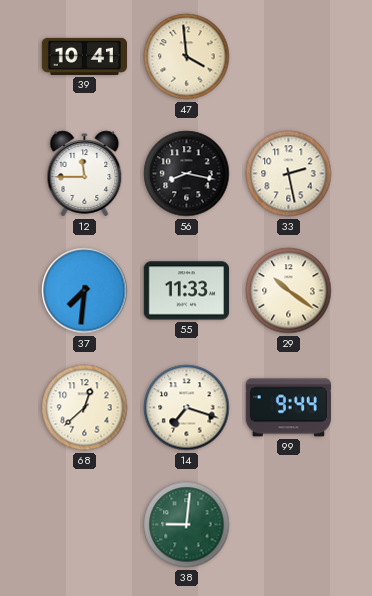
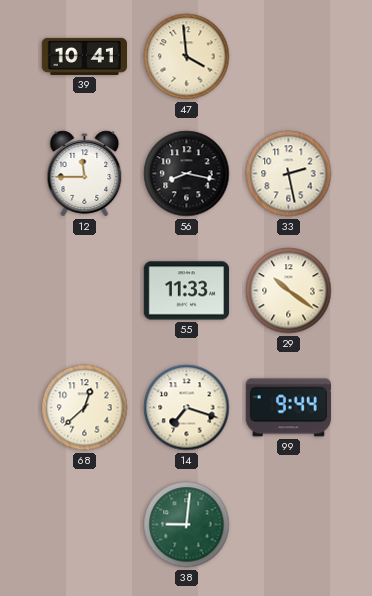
37: 7:31 -> none (85, 291)
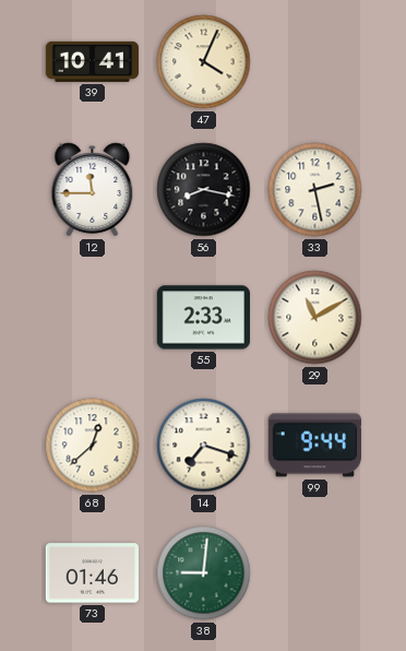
47: 3:59 -> 4:04 (204, 62)
55: 11:33 -> 2:33 (203, 318)
29: 10:21 -> 11:10 (315, 318)
73: none -> 01:46 (92, 573)
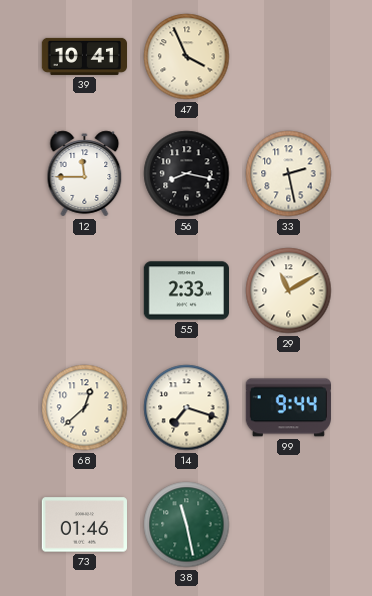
47: 4:04 -> 3:56 (187, 57)
38: 9:01 -> 11:28 (187, 525)
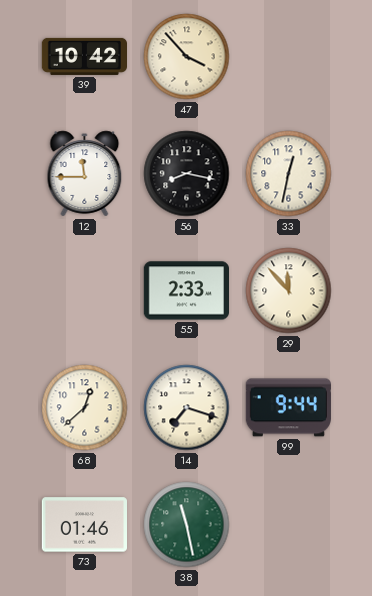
39: 10:41 -> 10:42 (84, 56)
47: 3:56 -> 3:53 (187, 57)
33: 2:28 -> 12:32 (289, 174)
29: 11:10 -> 11:53 (289, 291)
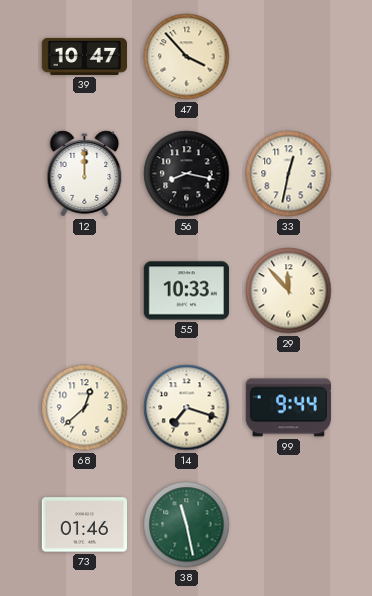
39: 10:42 -> 10:47 (84, 56)
12: 11:45 -> 12:00 (85, 174)
55: 2:33 -> 10:33 (186, 291)
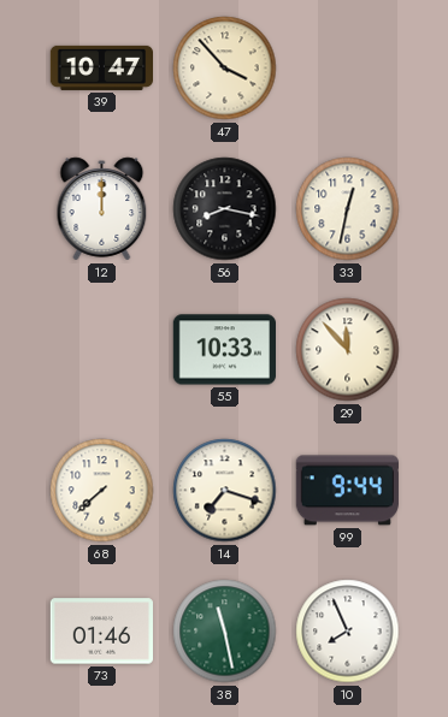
68: 12:38 -> 7:38 (102, 491)
10: none -> 7:56 (348, 632)
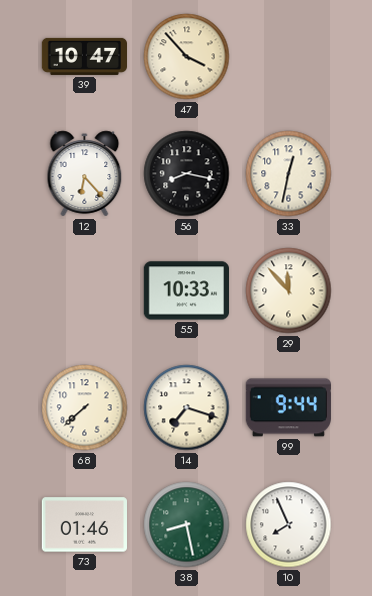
12: 12:00 -> 6:23 (85, 174)
38: 11:28 -> 8:28 (187, 525)
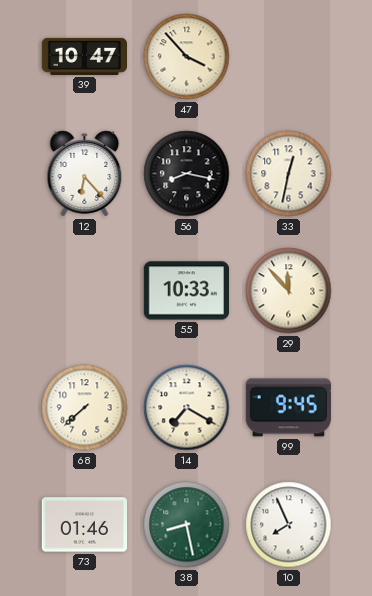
14: 7:18 -> 7:20 (187, 408)
99: 9:44 -> 9:45 (288, 408)
